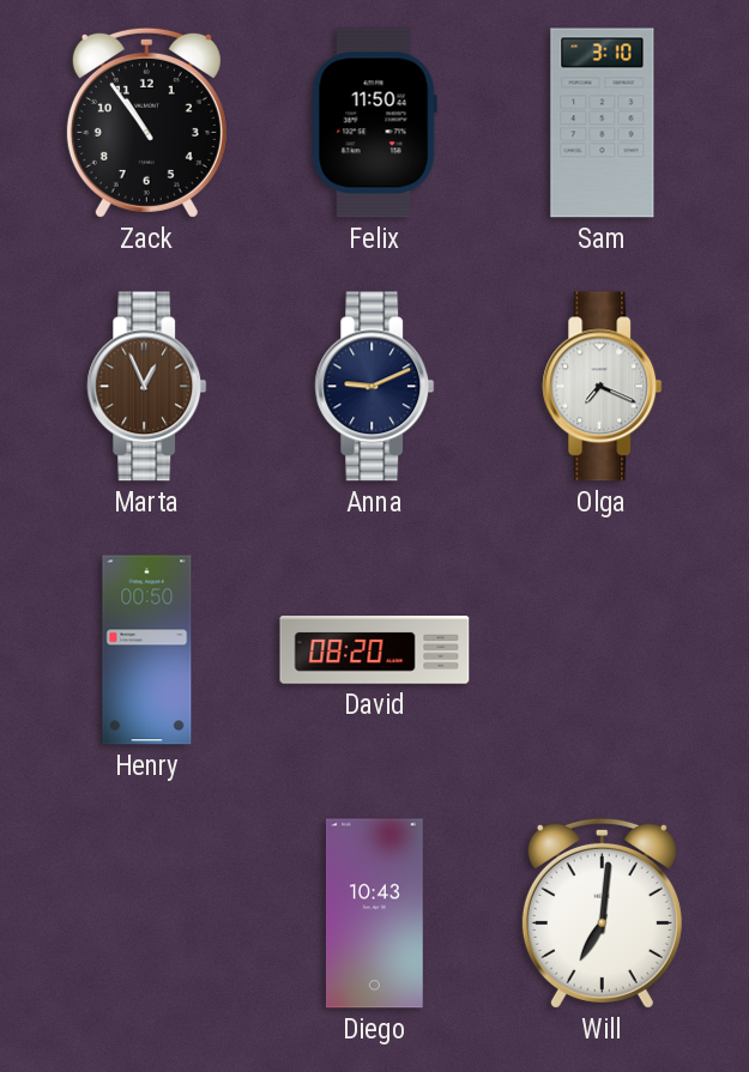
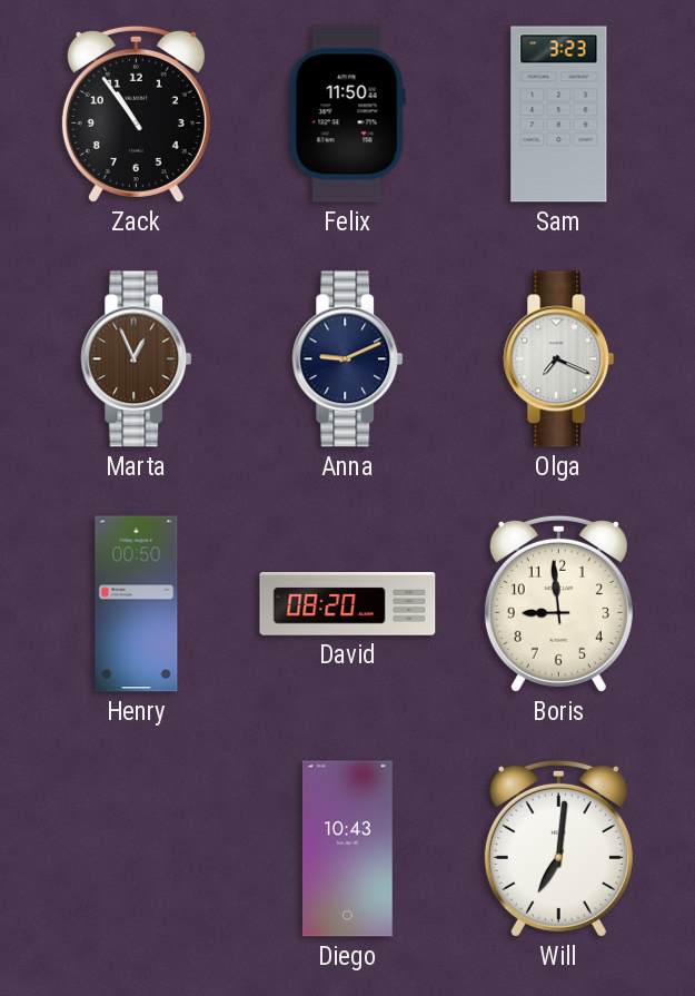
Sam: 3:10 -> 3:23 (559, 115)
Boris: none -> 8:59 (558, 603)
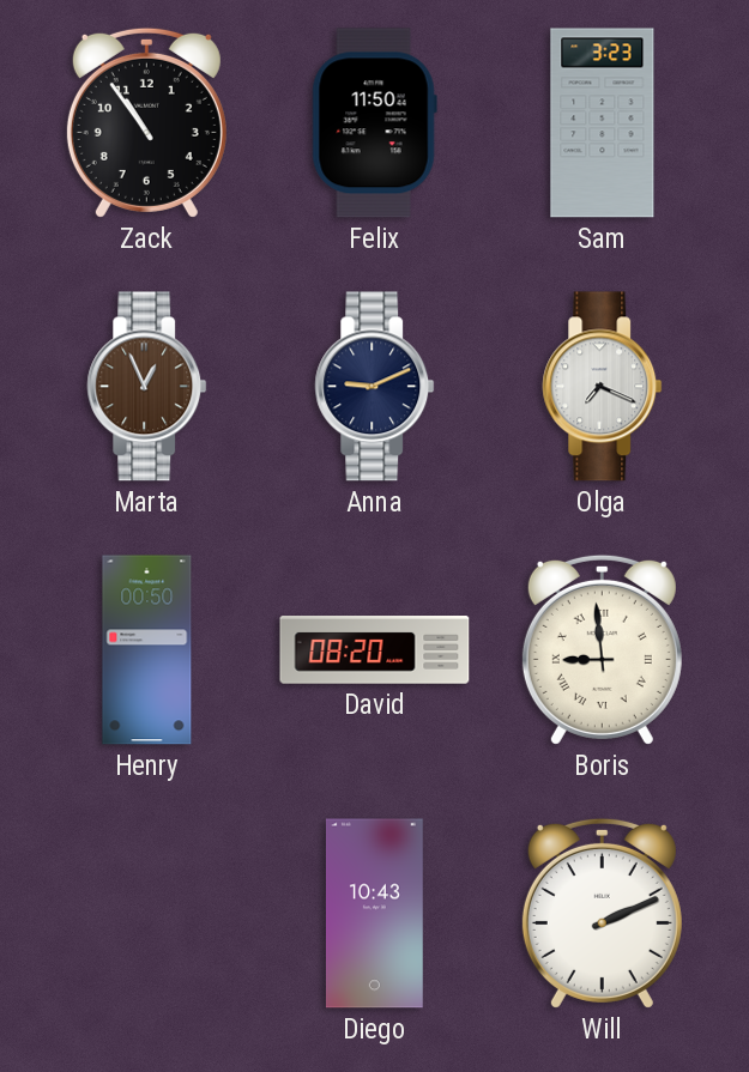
Boris numerals: Arabic -> Roman (602, 649)
Will: 7:01 -> 2:11 (602, 913)
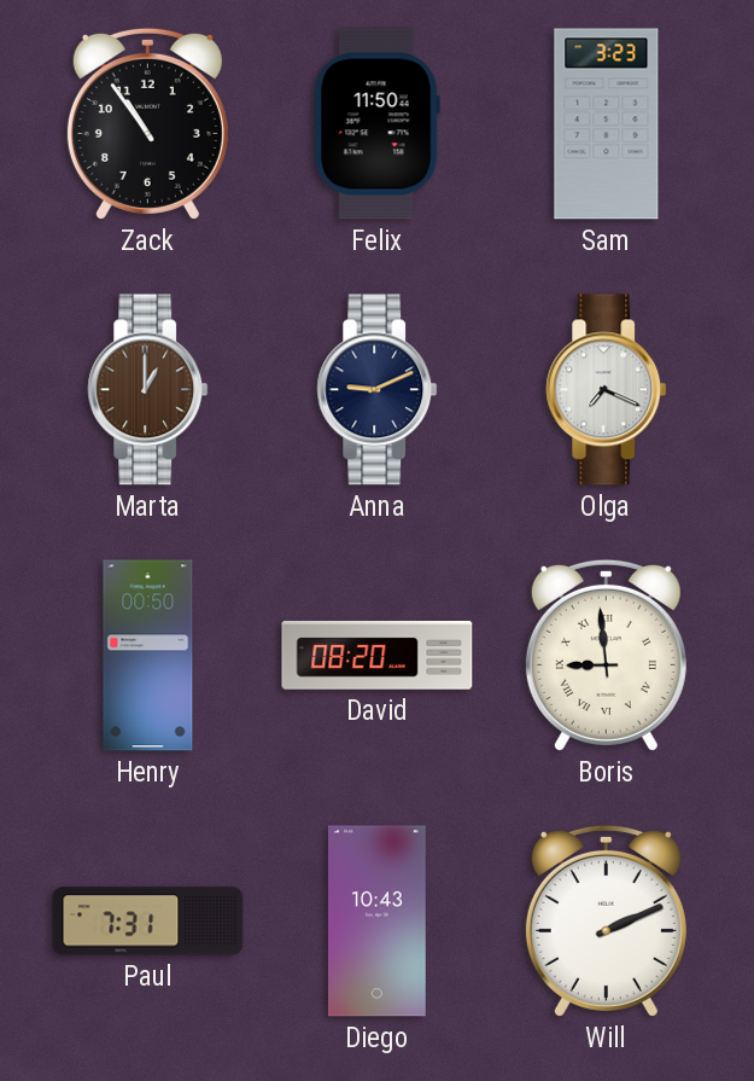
Marta: 12:56 -> 1:00 (148, 390)
Paul: none -> 7:31 (148, 922)
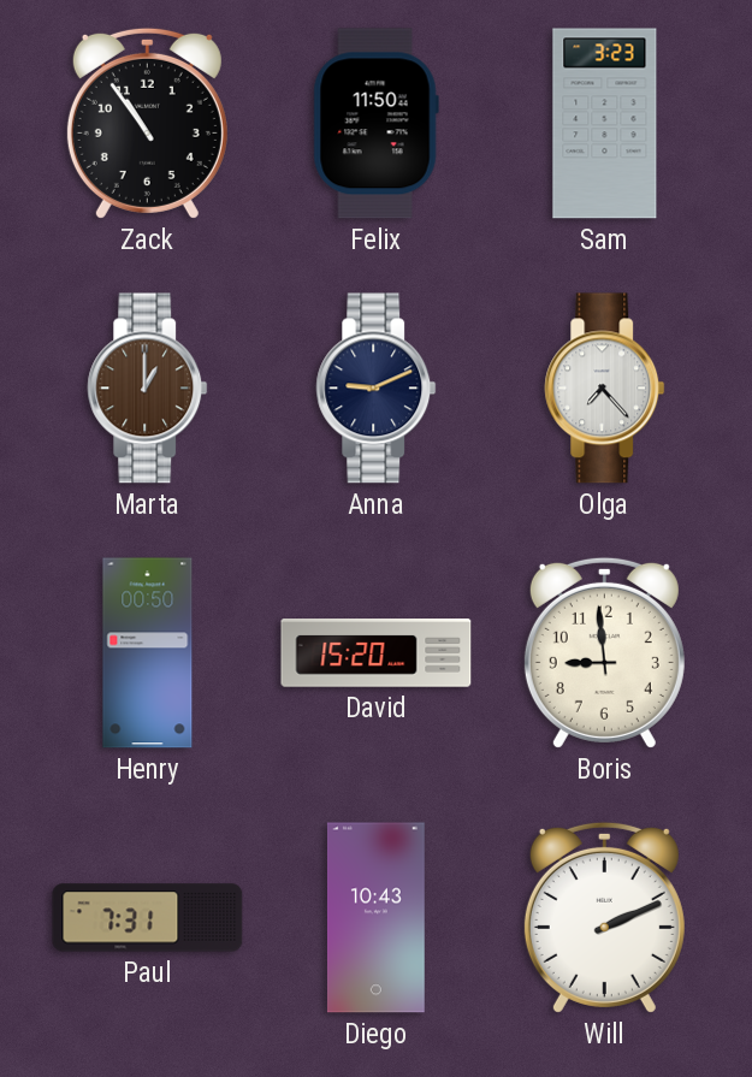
Olga: 7:19 -> 7:23 (605, 389)
David: 08:20 -> 15:20 (377, 653)
Boris numerals: Roman -> Arabic (604, 652)
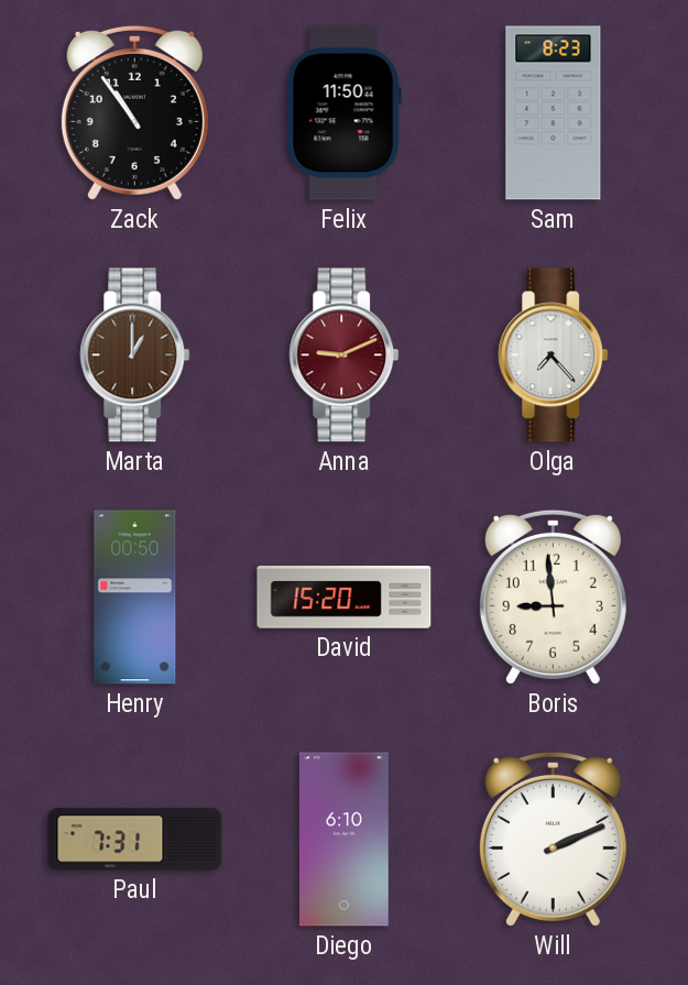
Sam: 3:23 -> 8:23 (554, 113)
Anna dial: navy -> burgundy (345, 355)
Diego: 10:43 -> 6:10 (343, 840)
